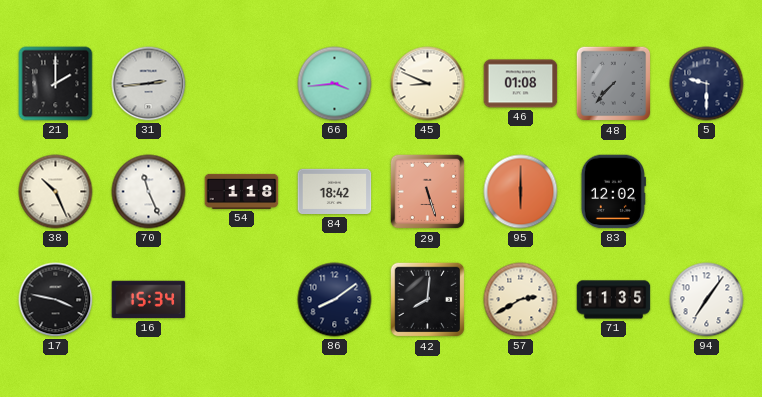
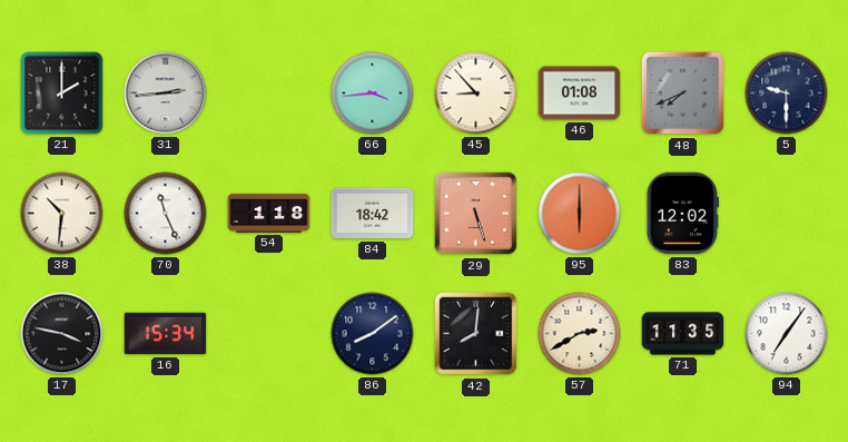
45: 8:49 -> 8:53 (476, 94)
48: 7:37 -> 7:41 (683, 94)
38: 10:26 -> 10:31 (62, 214)
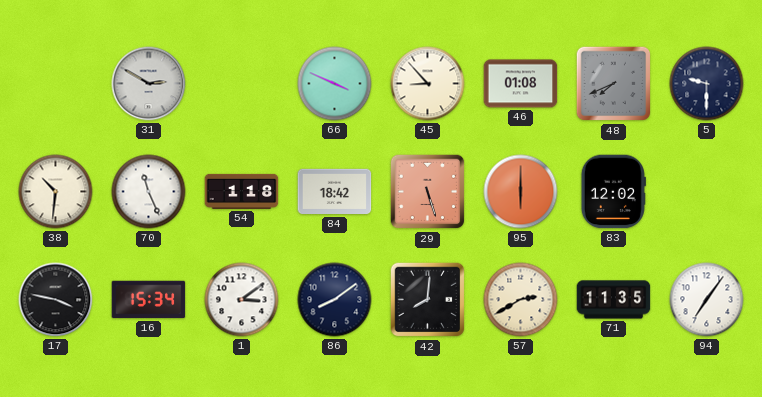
21: 2:00 -> none (62, 94)
31: 2:44 -> 2:50 (149, 84)
66: 3:44 -> 3:49 (335, 84)
1: none -> 3:09 (242, 300)
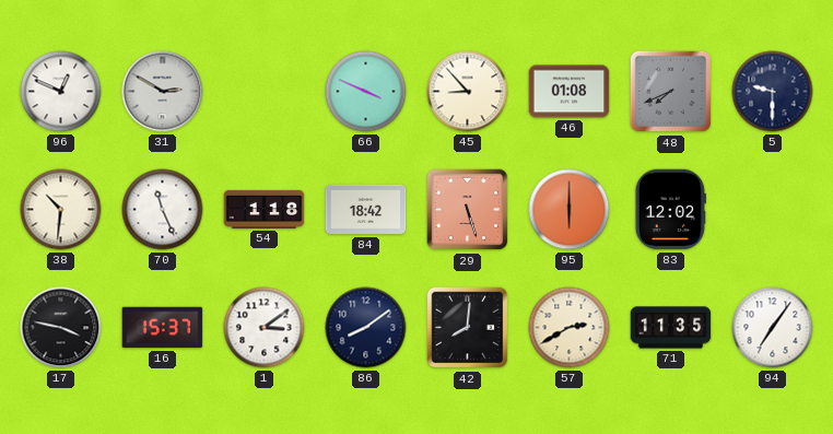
96: none -> 12:49 (61, 92)
16: 15:34 -> 15:37 (163, 328)
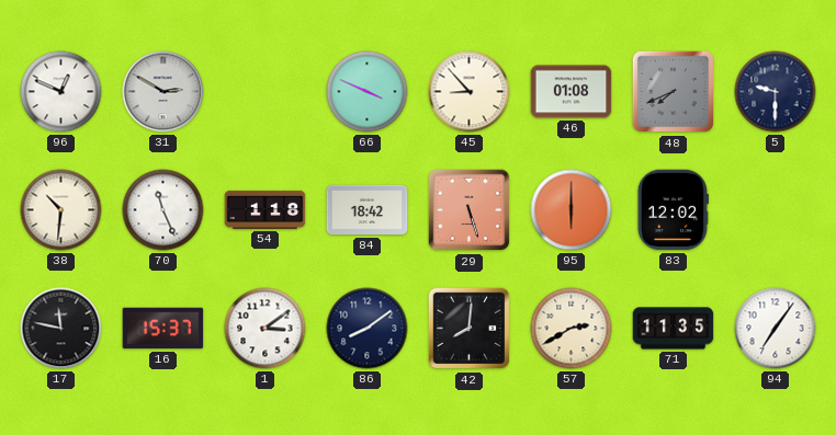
17: 3:47 -> 11:47 (61, 329)
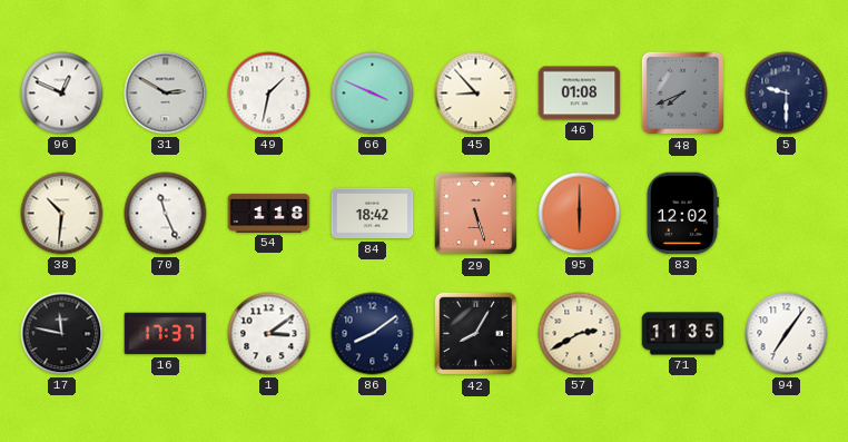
49: none -> 1:32 (269, 94)
16: 15:37 -> 17:37 (166, 334)
42: 8:01 -> 8:05 (476, 334)
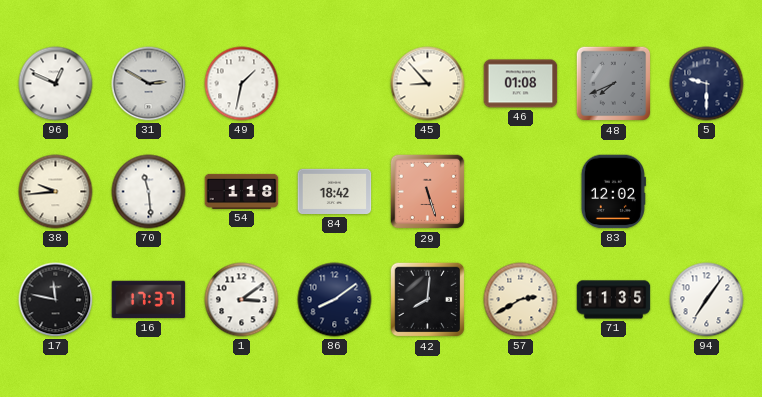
66: 3:49 -> none (373, 94)
38: 10:31 -> 9:44 (56, 192)
70: 11:26 -> 11:29 (149, 192)
95: 6:00 -> none (580, 214)
42: 8:05 -> 8:01 (428, 300)
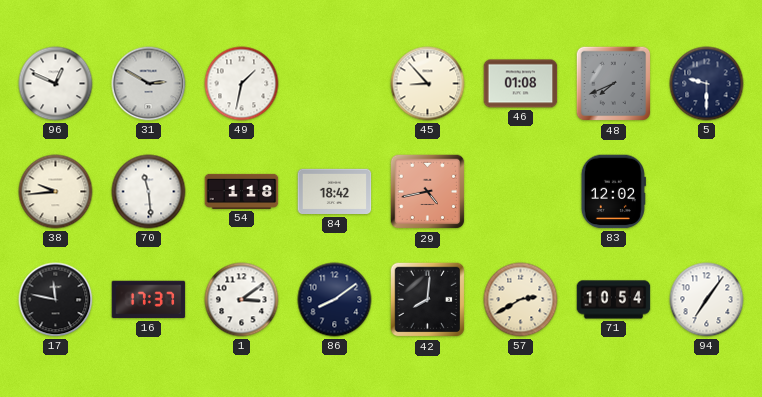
29: 5:27 -> 4:43 (428, 192)
71: 11:35 -> 10:54 (614, 300)
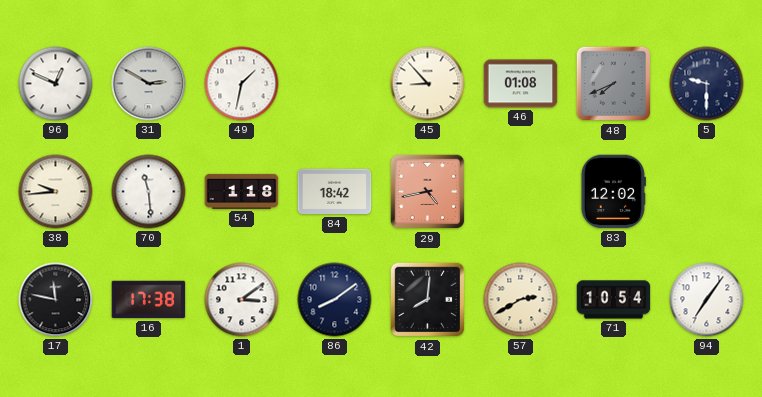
16: 17:37 -> 17:38 (149, 300)
